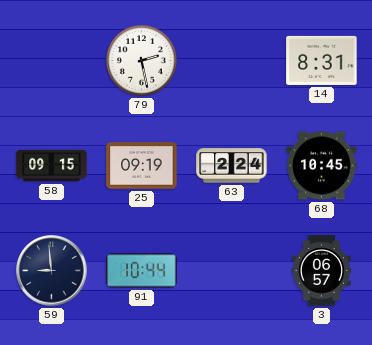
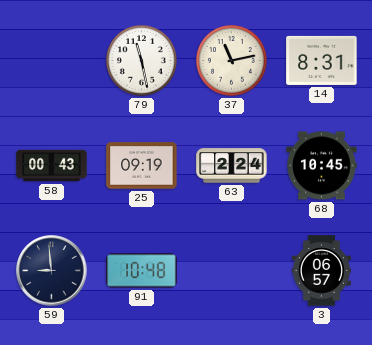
79: 2:28 -> 11:28 (141, 60)
37: none -> 11:13 (231, 60)
58: 09:15 -> 00:43 (52, 166)
91: 10:44 -> 10:48 (142, 271)
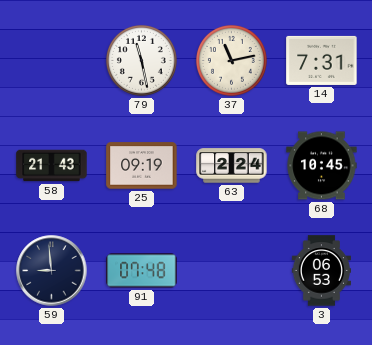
14: 8:31 -> 7:31 (322, 60)
58: 00:43 -> 21:43 (52, 166)
91: 10:48 -> 07:48 (142, 271)
3: 06:57 -> 06:53 (321, 271)
